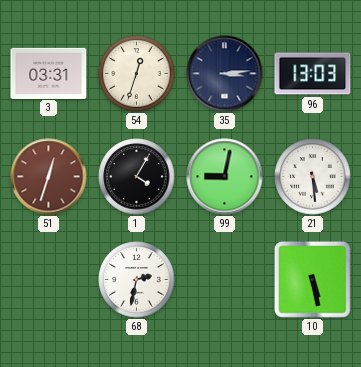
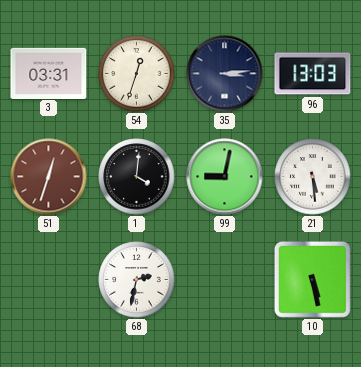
1: 4:05 -> 4:01 (137, 177)
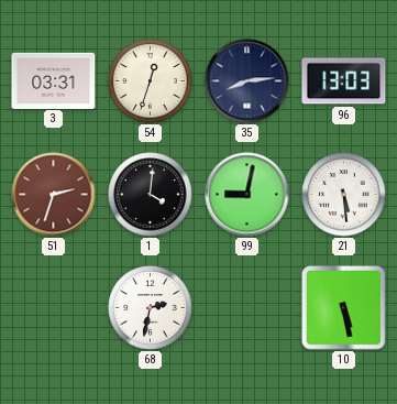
35: 3:14 -> 8:14 (247, 81)
51: 12:33 -> 2:33 (54, 195)
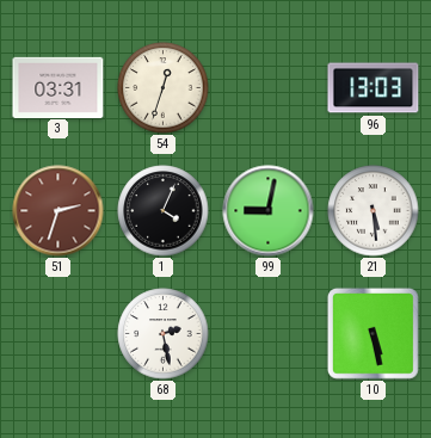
35: 8:14 -> none (247, 81)
1: 4:01 -> 4:04 (164, 211)
68: 2:32 -> 2:28 (164, 334)
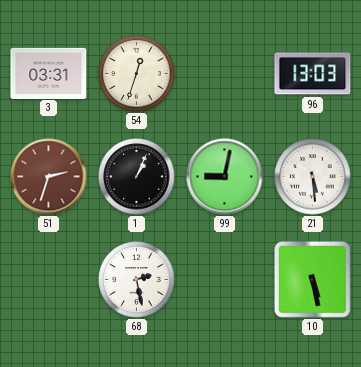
1: 4:04 -> 1:04 (137, 177)
